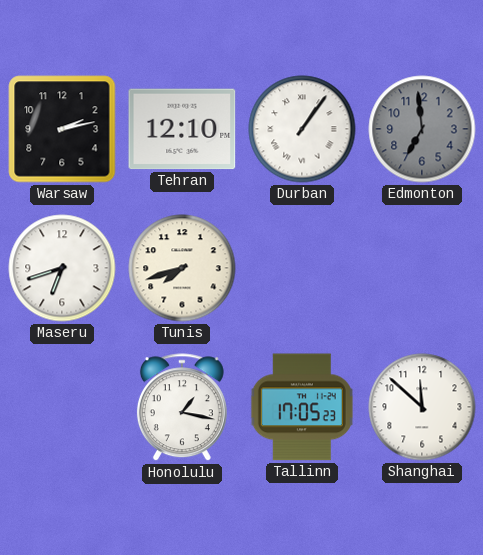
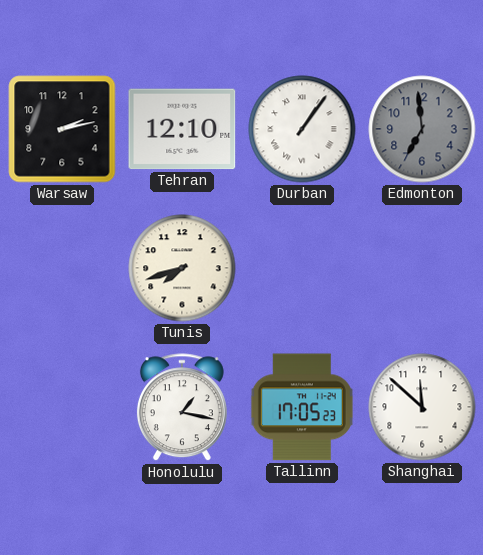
Maseru: 6:42 -> none (62, 268)
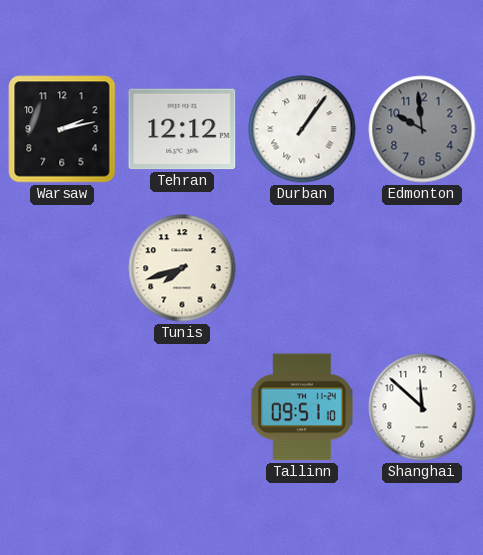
Tehran: 12:10 -> 12:12 (182, 129)
Edmonton: 6:59 -> 9:59 (422, 129)
Honolulu: 1:17 -> none (182, 408)
Tallinn: 17:05 -> 09:51 (302, 407)
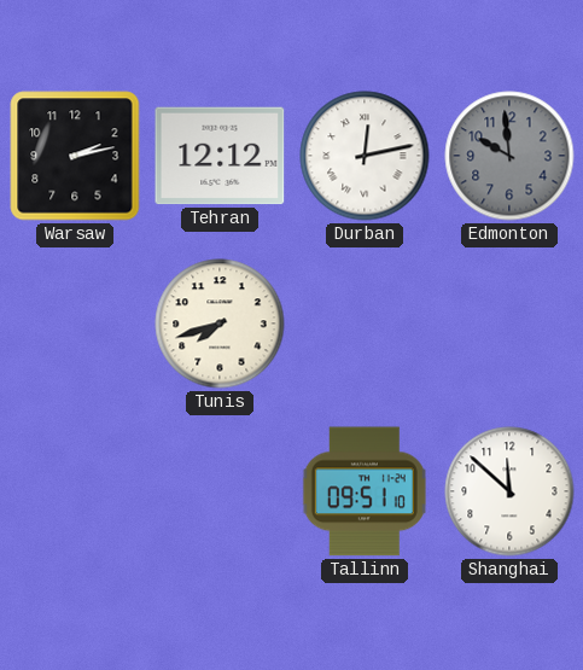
Durban: 1:06 -> 12:13 (365, 156)
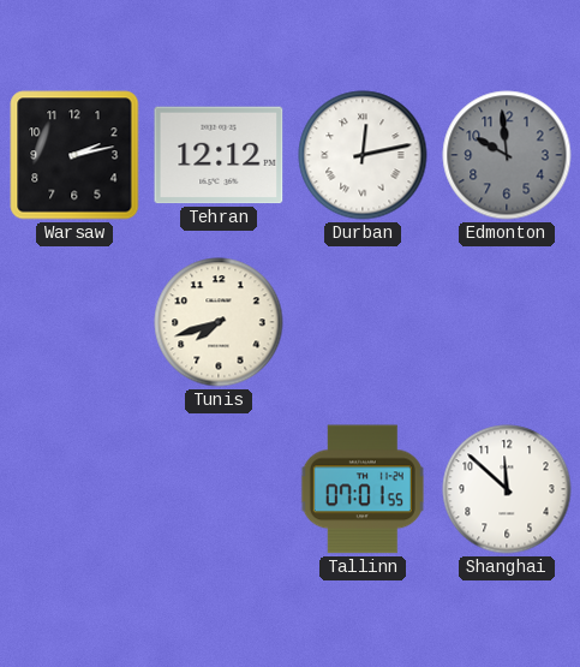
Tallinn: 09:51 -> 07:01 (363, 489)
